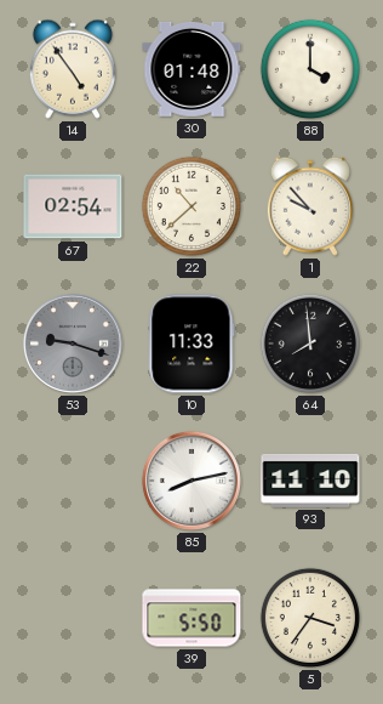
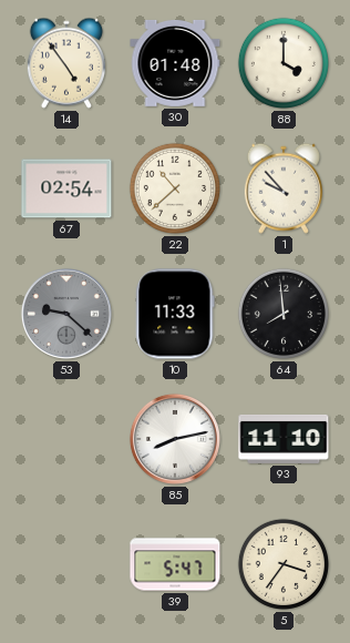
53: 9:18 -> 9:22 (66, 314)
39: 5:50 -> 5:47 (175, 564)
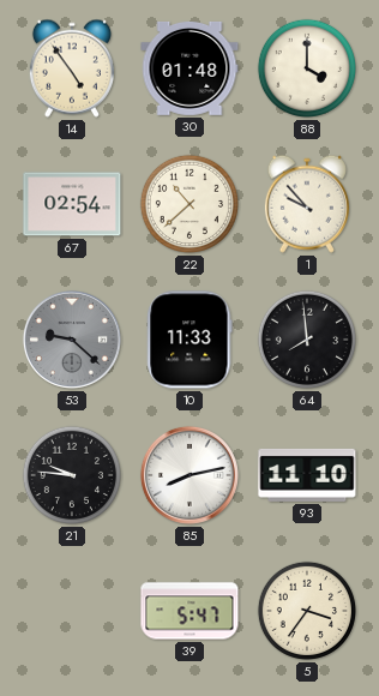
21: none -> 9:46 (72, 475)
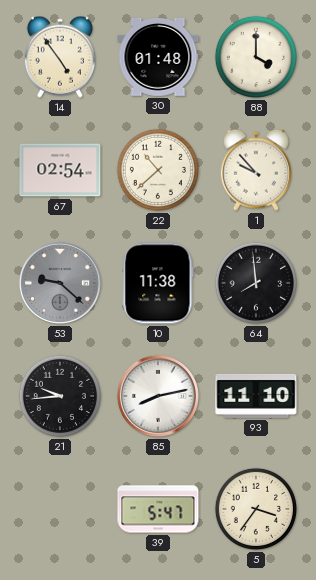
10: 11:33 -> 11:38 (158, 283)
21: 9:46 -> 9:44 (60, 396)
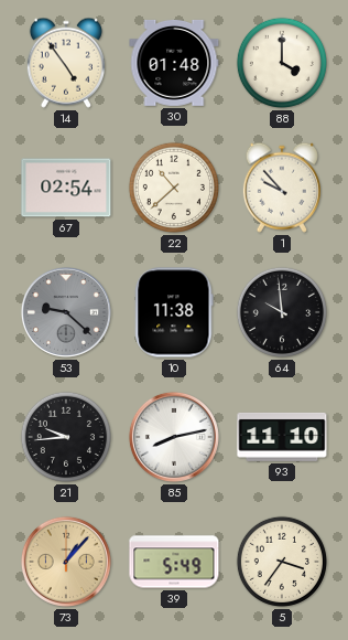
64: 7:59 -> 9:59 (282, 312)
73: none -> 1:07 (66, 562)
39: 5:47 -> 5:49 (174, 562)
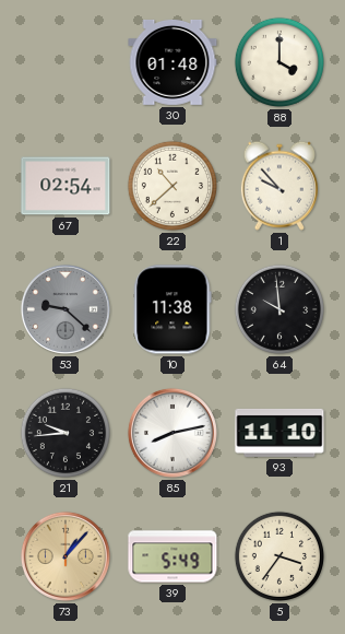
14: 4:54 -> none (66, 63)
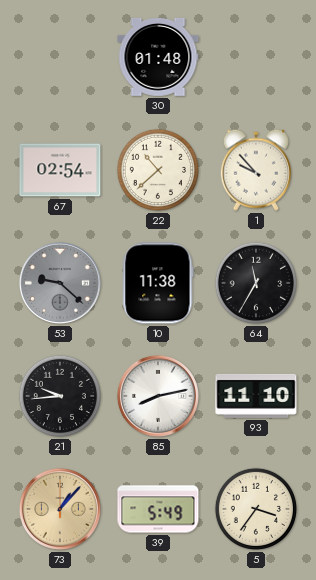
88: 4:00 -> none (279, 62)
64: 9:59 -> 11:35 (256, 283)
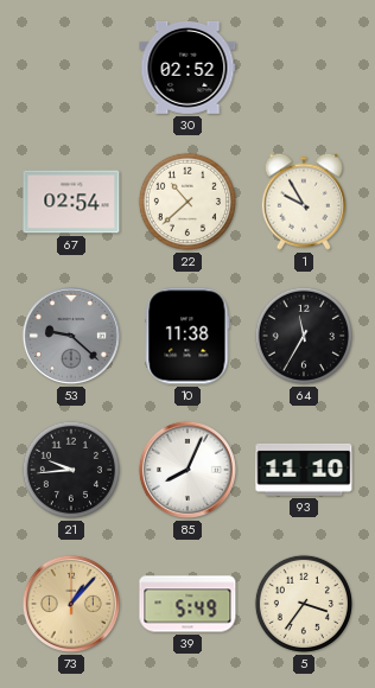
30: 01:48 -> 02:52 (188, 68)
1: 9:53 -> 9:55 (304, 202)
85: 8:13 -> 8:04 (188, 470)
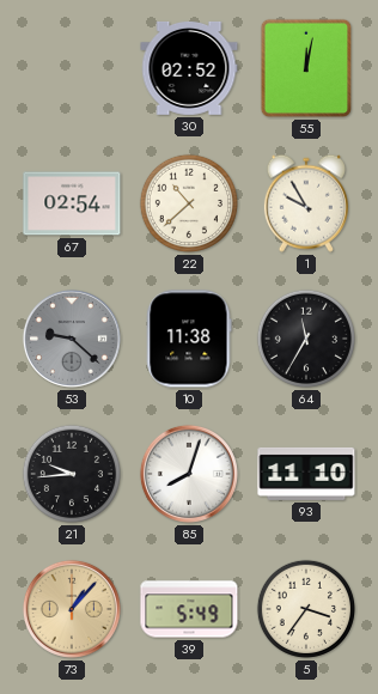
55: none -> 12:02 (305, 68)
85: 8:04 -> 8:03 (189, 474)
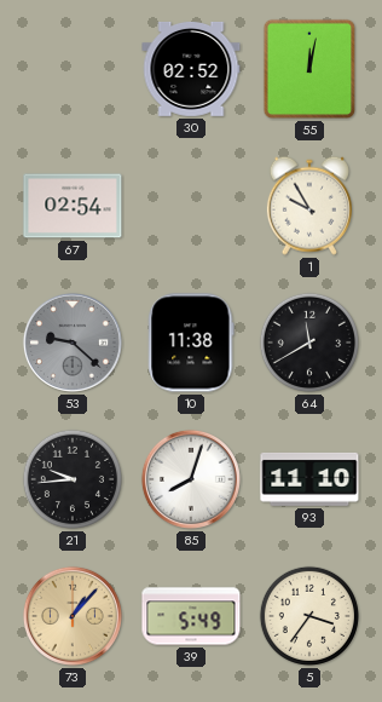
22: 10:38 -> none (189, 203)
64: 11:35 -> 11:40 (309, 343)
